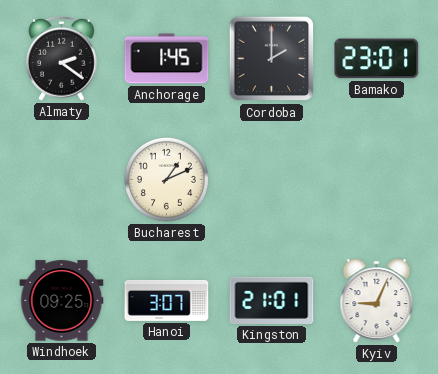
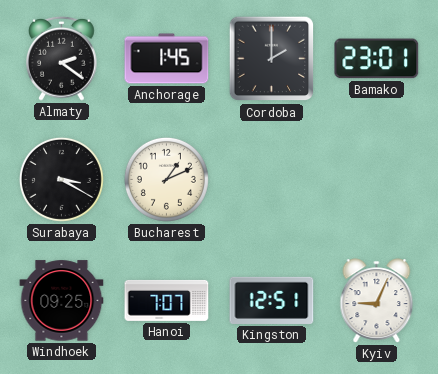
Surabaya: none -> 3:20 (61, 179)
Hanoi: 3:07 -> 7:07 (167, 300)
Kingston: 21:01 -> 12:51 (272, 300)
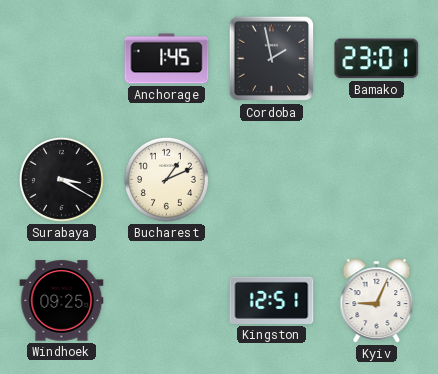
Almaty: 2:21 -> none (62, 58)
Cordoba: 2:00 -> 1:58 (272, 59)
Hanoi: 7:07 -> none (167, 300)
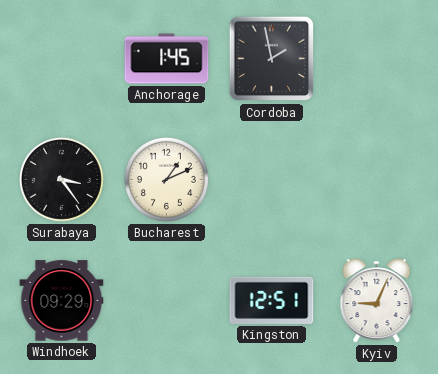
Bamako: 23:01 -> none (377, 59)
Surabaya: 3:20 -> 3:24 (61, 179)
Windhoek: 09:25 -> 09:29 (62, 301)
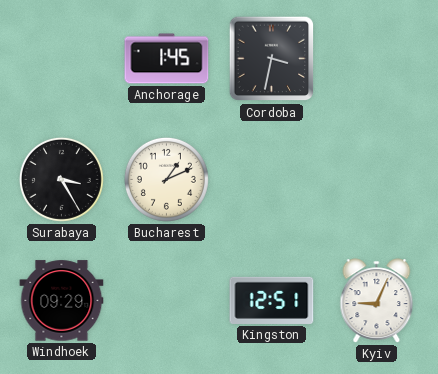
Cordoba: 1:58 -> 3:32 (272, 59)
Surabaya: 3:24 -> 3:25 (61, 179)
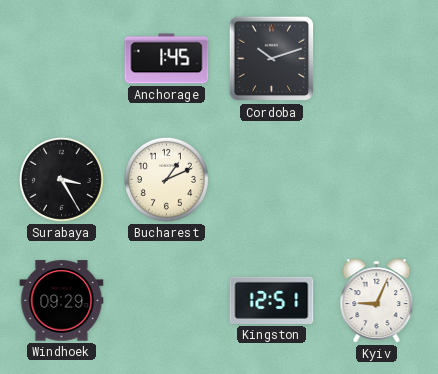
Cordoba: 3:32 -> 10:12 (272, 59)
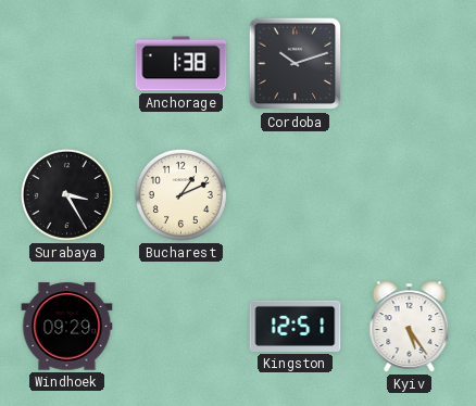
Anchorage: 1:45 -> 1:38 (181, 64)
Kyiv: 9:04 -> 5:24 (410, 327)
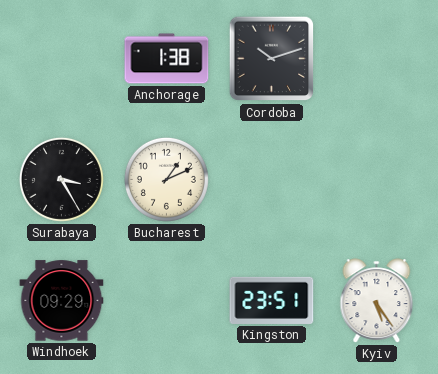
Kingston: 12:51 -> 23:51 (272, 300)
